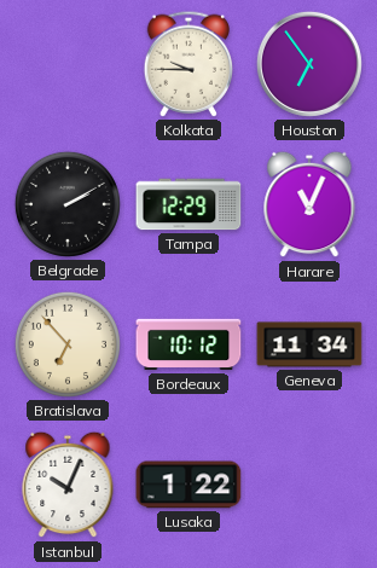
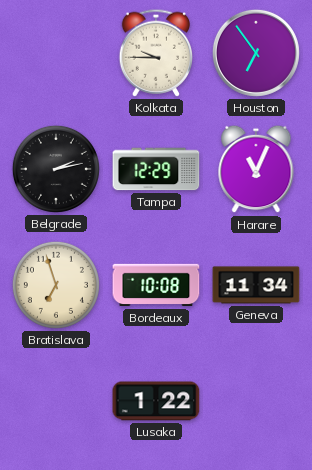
Belgrade: 2:10 -> 2:13 (56, 169)
Bratislava: 6:53 -> 6:57 (56, 285)
Bordeaux: 10:12 -> 10:08 (156, 285)
Istanbul: 10:04 -> none (68, 485)
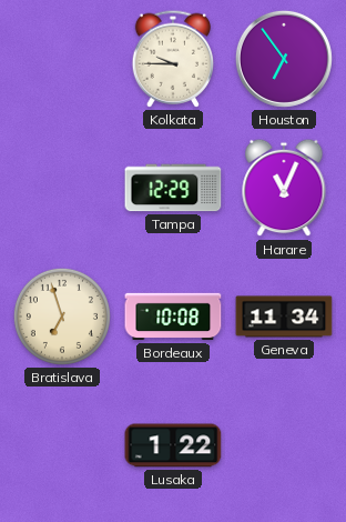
Belgrade: 2:13 -> none (56, 169)
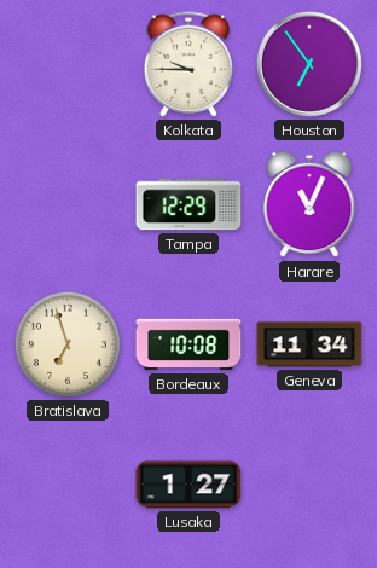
Lusaka: 1:22 -> 1:27 (188, 485)
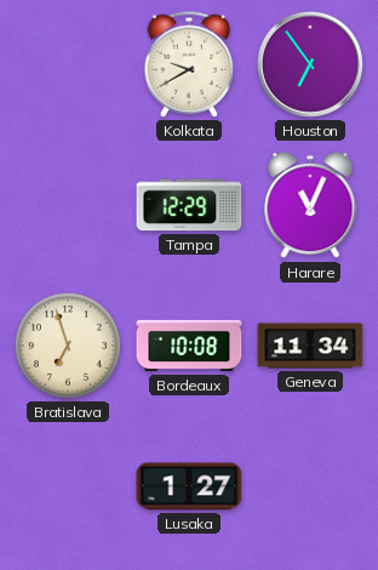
Kolkata: 9:45 -> 9:40 (188, 64)
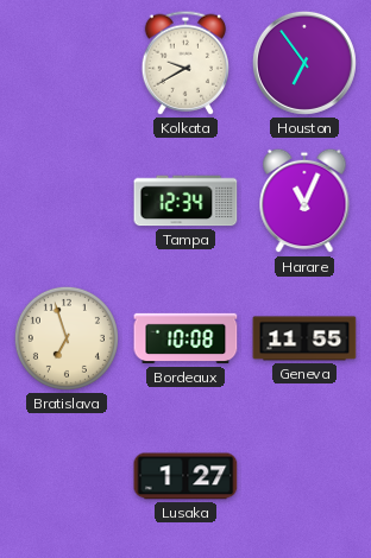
Tampa: 12:29 -> 12:34 (185, 201)
Geneva: 11:34 -> 11:55 (304, 338)
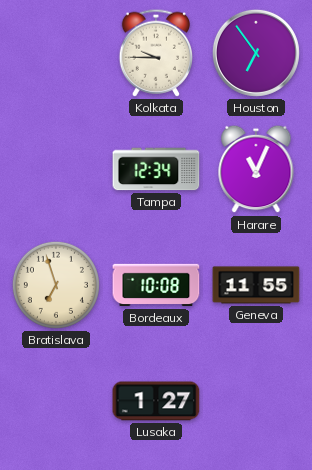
Kolkata: 9:40 -> 9:45 (155, 53)
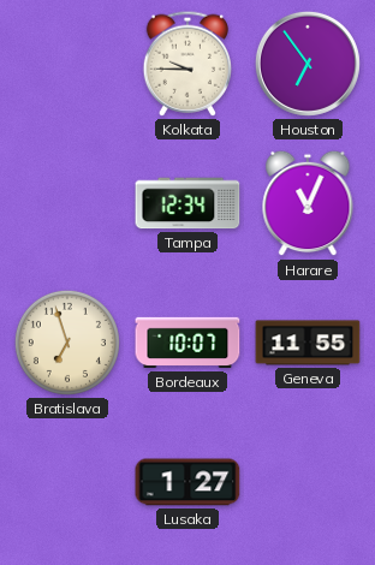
Bordeaux: 10:08 -> 10:07 (187, 343)
